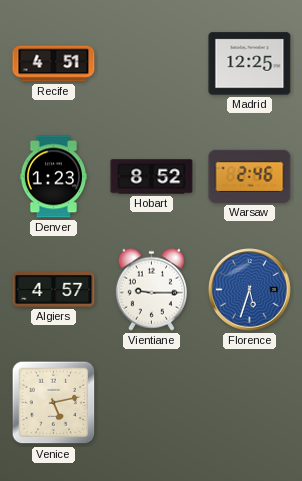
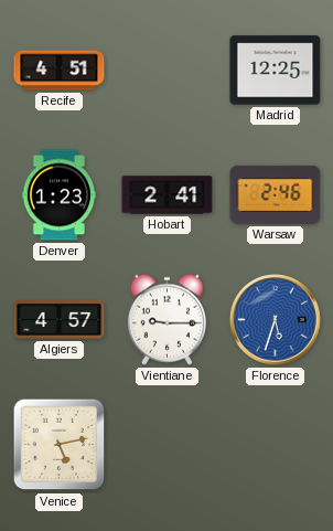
Hobart: 8:52 -> 2:41 (168, 195)
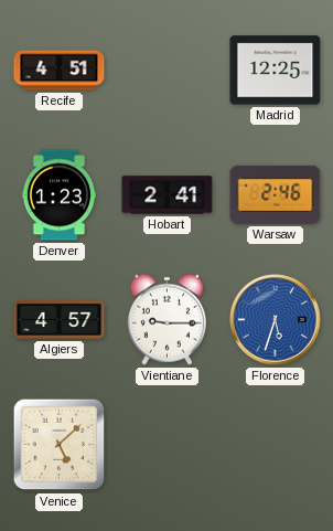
Venice: 5:13 -> 5:08 (60, 445)
